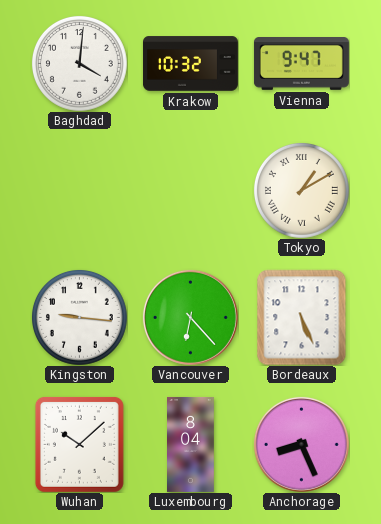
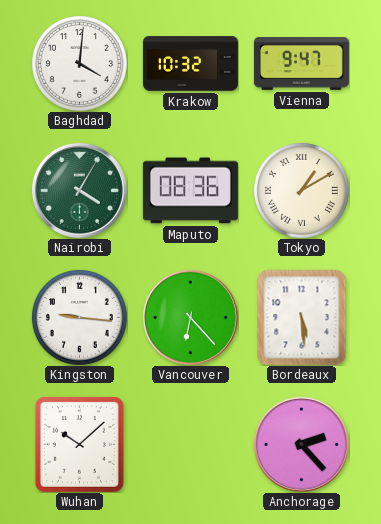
Nairobi: none -> 4:05 (79, 190)
Maputo: none -> 08:36 (190, 191)
Bordeaux: 5:26 -> 5:29 (302, 317)
Luxembourg: 8:04 -> none (191, 444)
Anchorage: 8:26 -> 2:23 (301, 444)
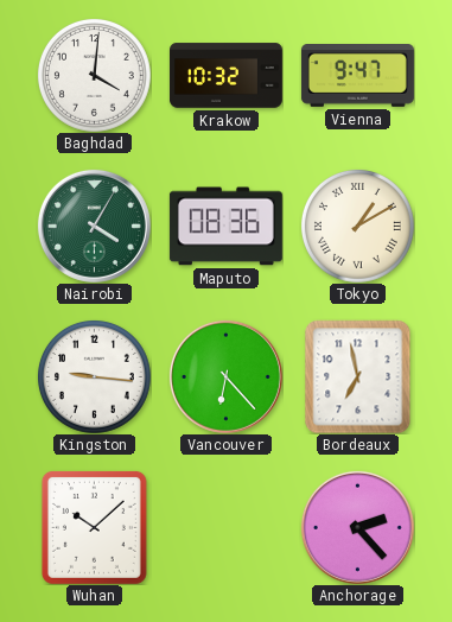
Bordeaux: 5:29 -> 6:58 (358, 376)
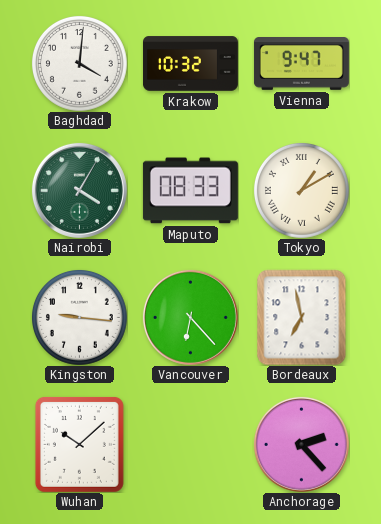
Maputo: 08:36 -> 08:33 (190, 191)
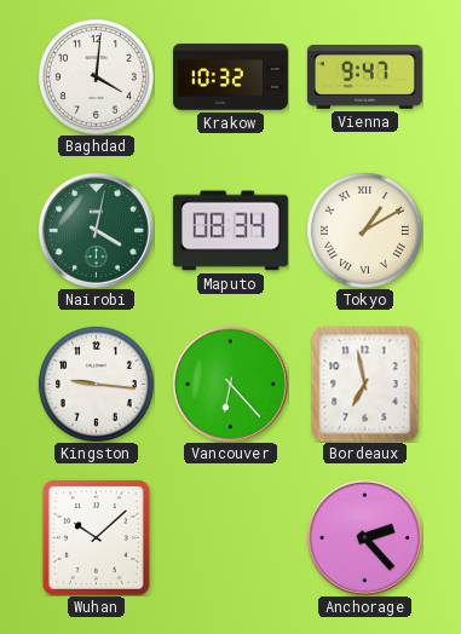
Nairobi: 4:05 -> 4:02 (96, 230)
Maputo: 08:33 -> 08:34 (230, 231)
